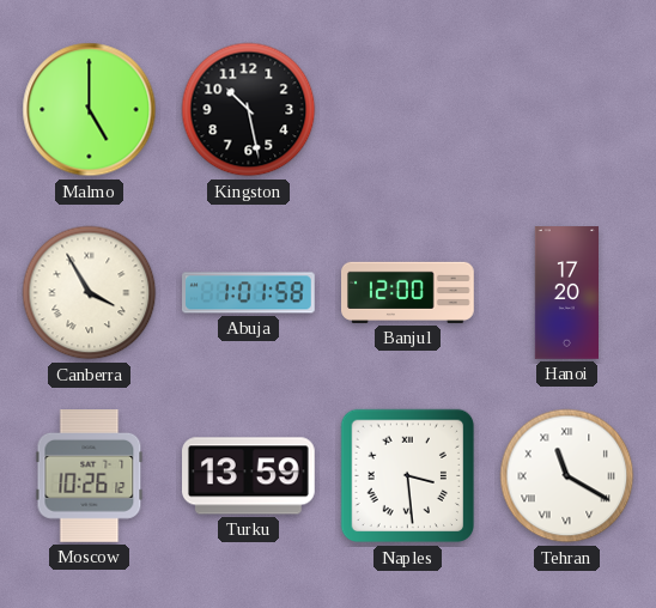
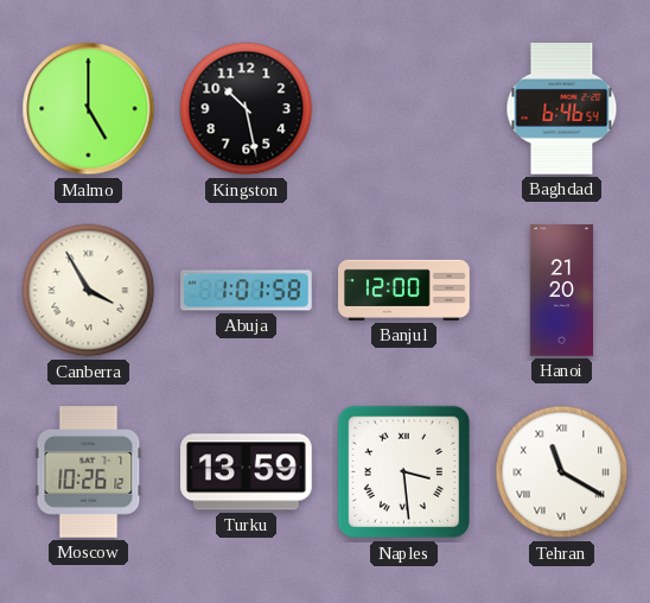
Baghdad: none -> 6:46 (562, 109)
Hanoi: 17:20 -> 21:20 (561, 291)
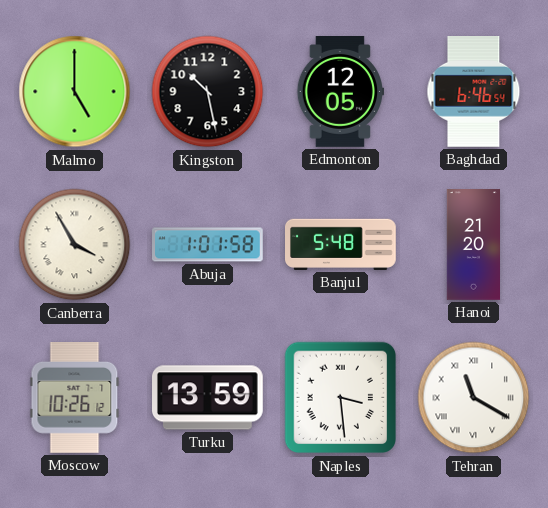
Edmonton: none -> 12:05 (340, 92)
Banjul: 12:00 -> 5:48 (341, 244)
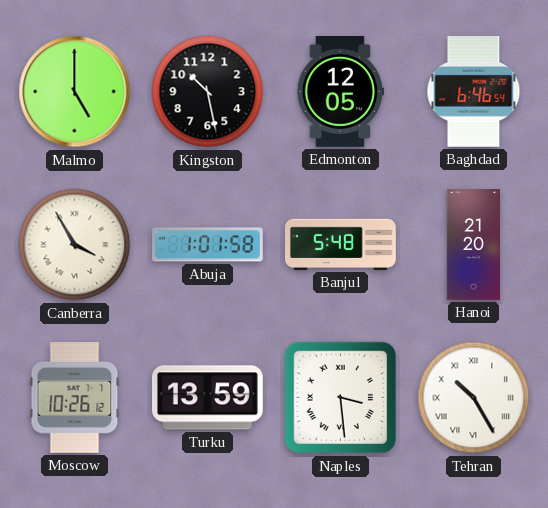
Tehran: 11:20 -> 10:25 (474, 398)
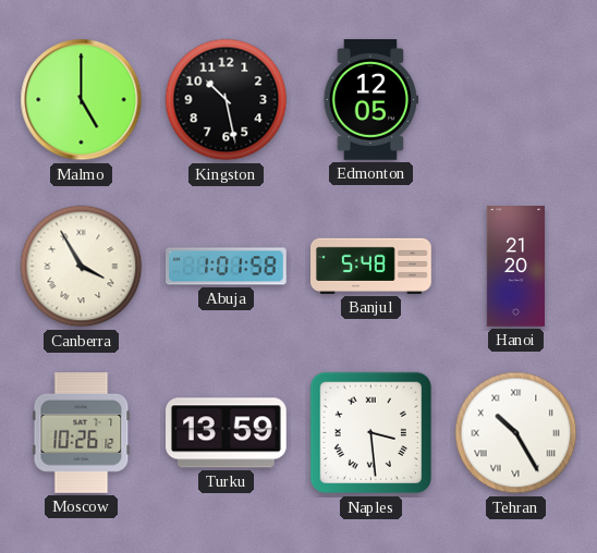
Baghdad: 6:46 -> none (474, 92)
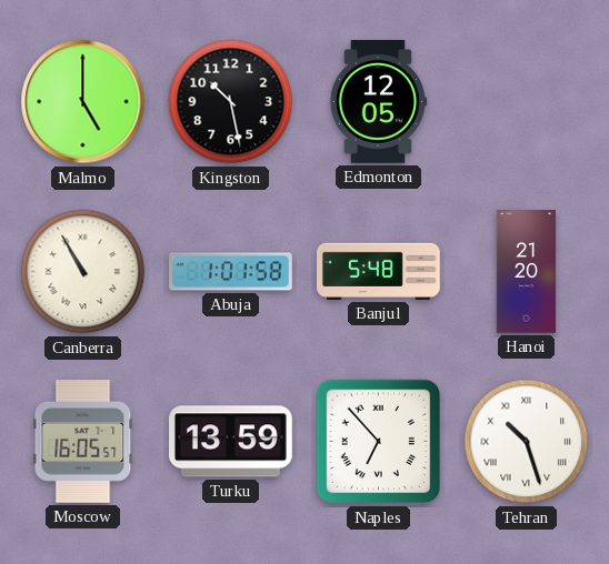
Canberra: 3:55 -> 10:55 (83, 272)
Moscow: 10:26 -> 16:05 (83, 442)
Naples: 3:29 -> 6:53 (379, 442)
Tehran: 10:25 -> 10:27 (527, 442)
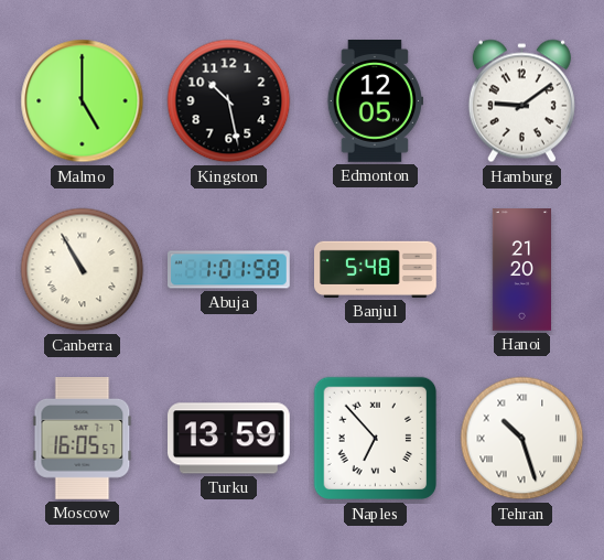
Hamburg: none -> 9:09 (521, 101)
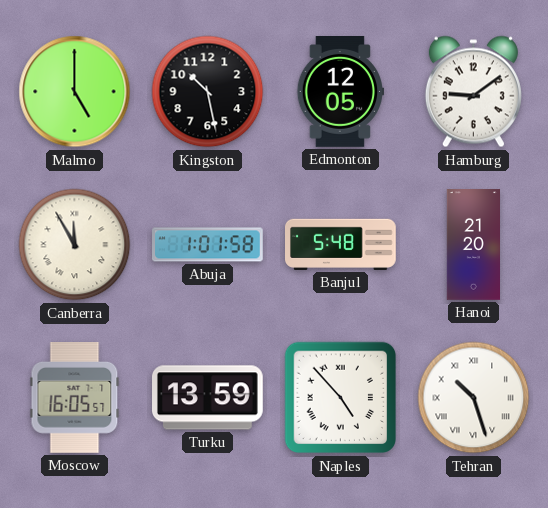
Canberra: 10:55 -> 11:55 (75, 245)
Naples: 6:53 -> 4:53 (341, 398)
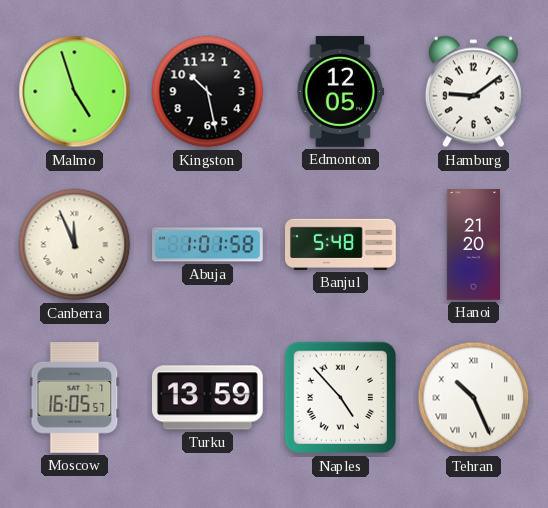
Malmo: 5:00 -> 4:57 (75, 92)
Canberra: 11:55 -> 11:56 (75, 245)
Tehran: 10:27 -> 10:26 (474, 398)
